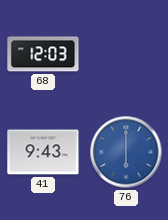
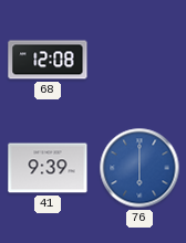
68: 12:03 -> 12:08 (48, 60)
41: 9:43 -> 9:39 (48, 168)
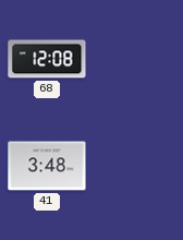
41: 9:39 -> 3:48 (47, 166)
76: 6:00 -> none (139, 168)
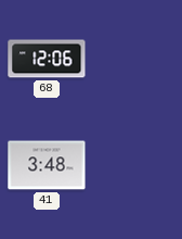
68: 12:08 -> 12:06 (47, 59)
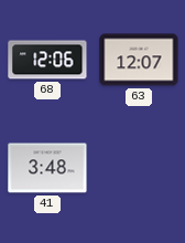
63: none -> 12:07 (139, 60)
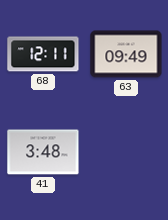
68: 12:06 -> 12:11 (43, 54)
63: 12:07 -> 09:49 (126, 54)
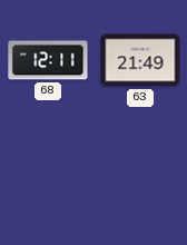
63: 09:49 -> 21:49 (140, 60)
41: 3:48 -> none (43, 152)
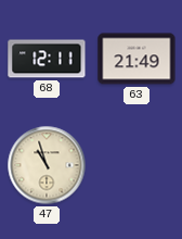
47: none -> 10:57 (47, 165)
